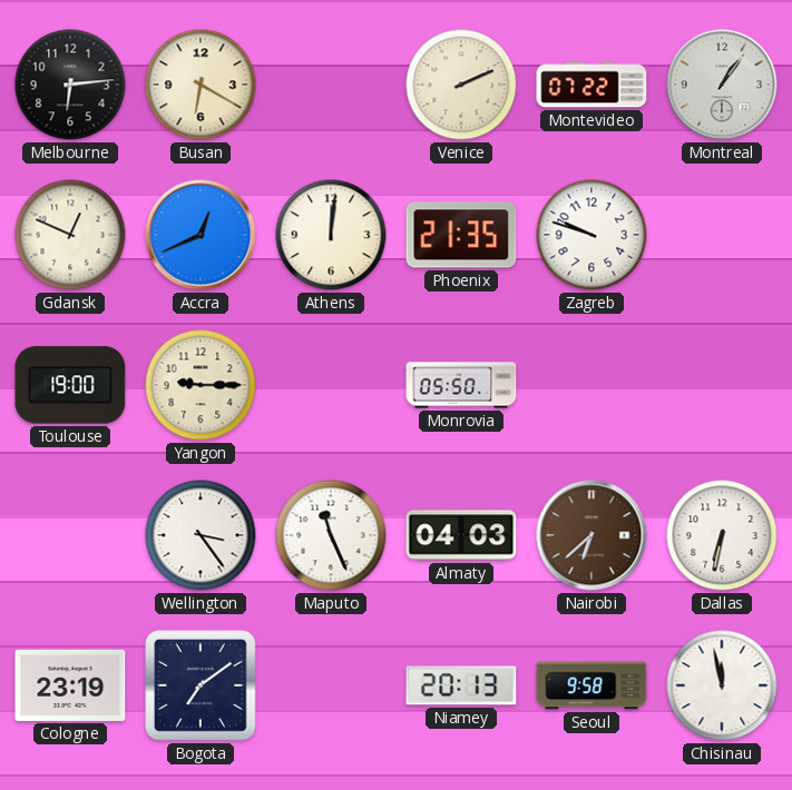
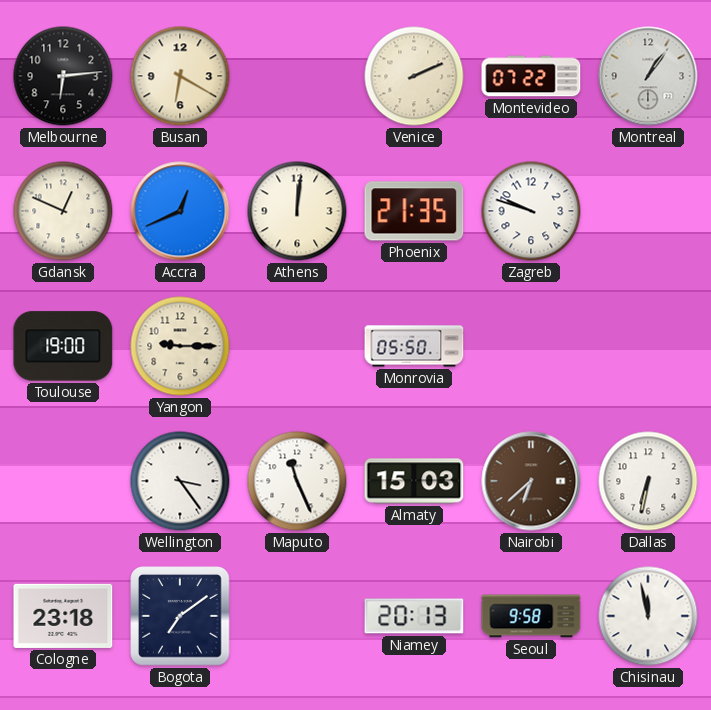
Almaty: 04:03 -> 15:03 (414, 481)
Cologne: 23:19 -> 23:18 (63, 616)
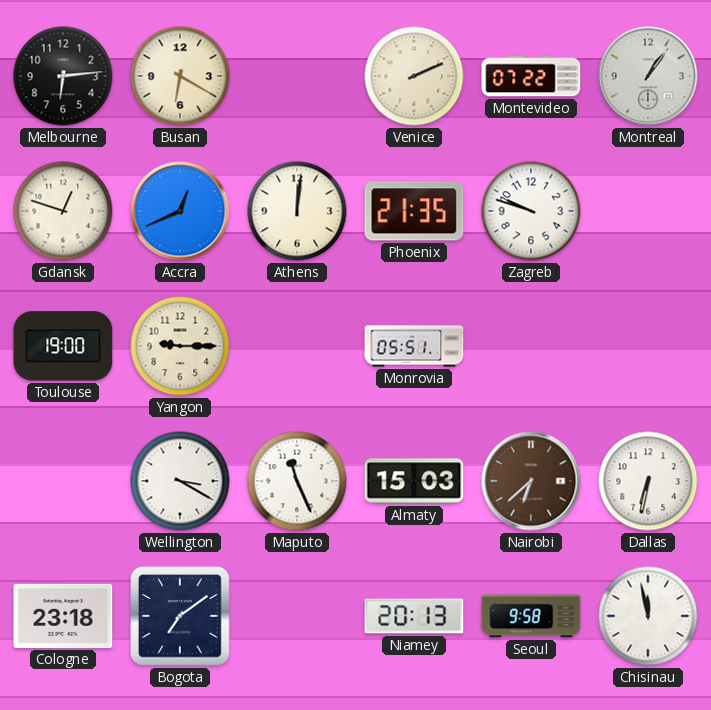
Gdansk: 12:49 -> 12:48 (63, 211)
Monrovia: 05:50 -> 05:51 (414, 346)
Wellington: 3:24 -> 3:20 (180, 481)
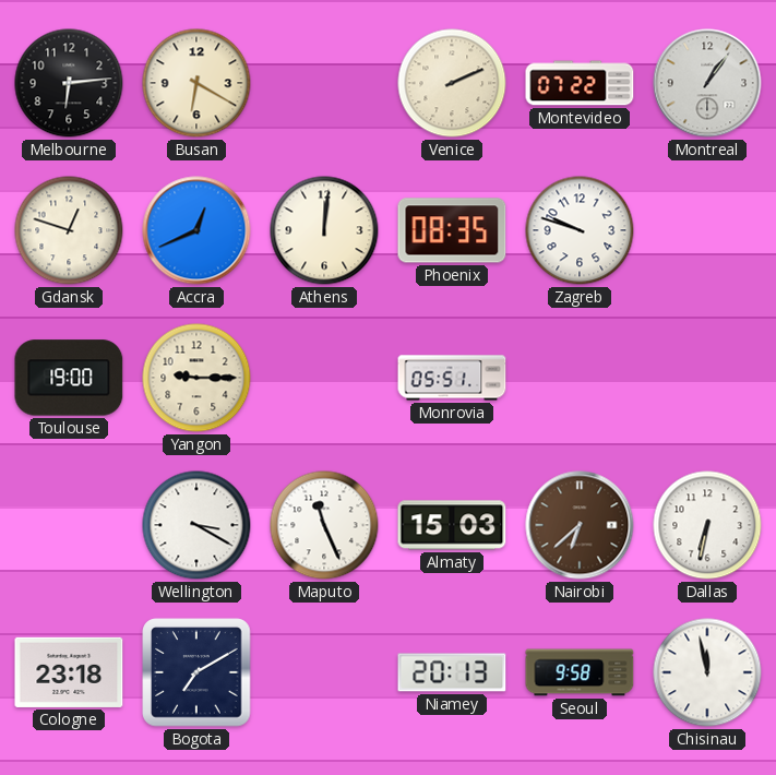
Phoenix: 21:35 -> 08:35 (452, 230)
Bogota: 7:09 -> 7:10 (196, 672)
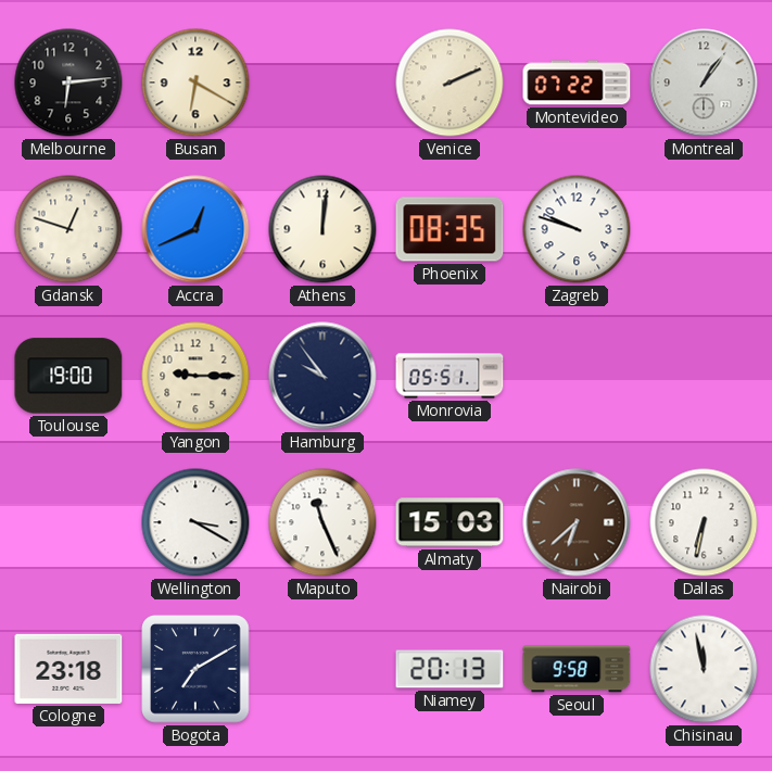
Hamburg: none -> 9:54 (322, 376)
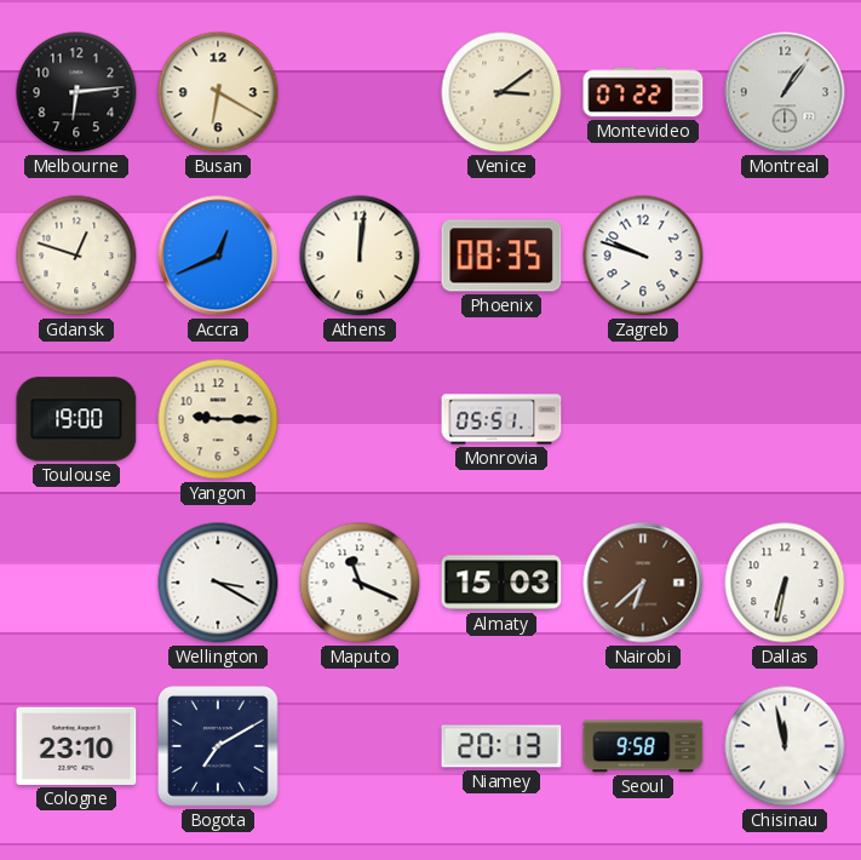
Venice: 2:11 -> 3:09 (501, 92)
Hamburg: 9:54 -> none (322, 376)
Maputo: 11:26 -> 11:19 (360, 583)
Cologne: 23:18 -> 23:10 (76, 746)
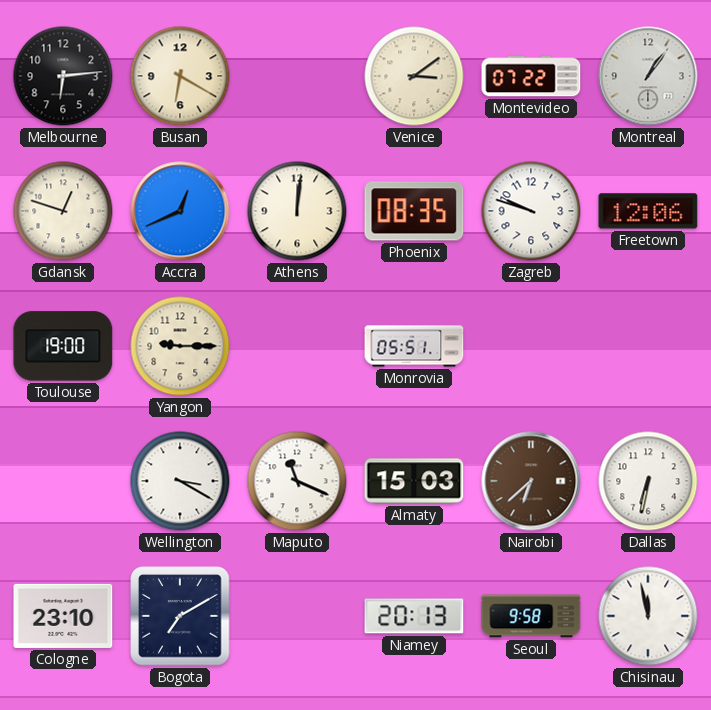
Freetown: none -> 12:06 (648, 211)
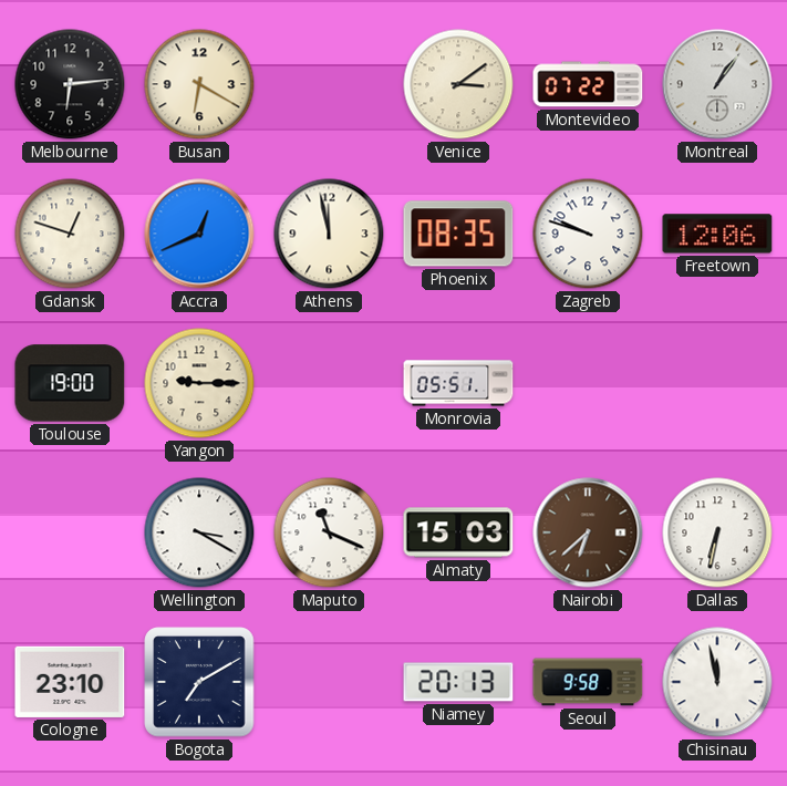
Athens: 12:01 -> 11:58 (329, 234)
